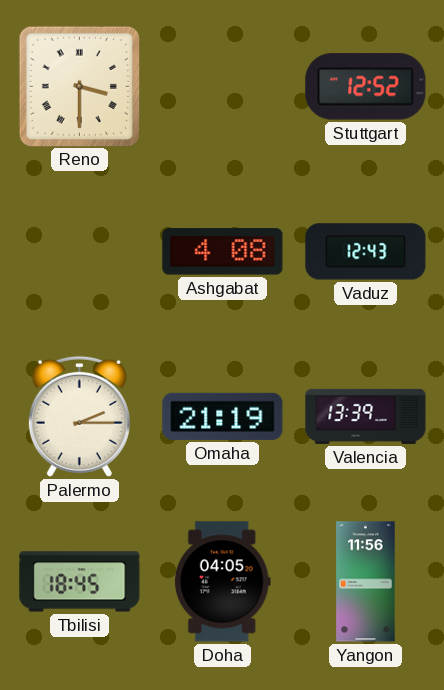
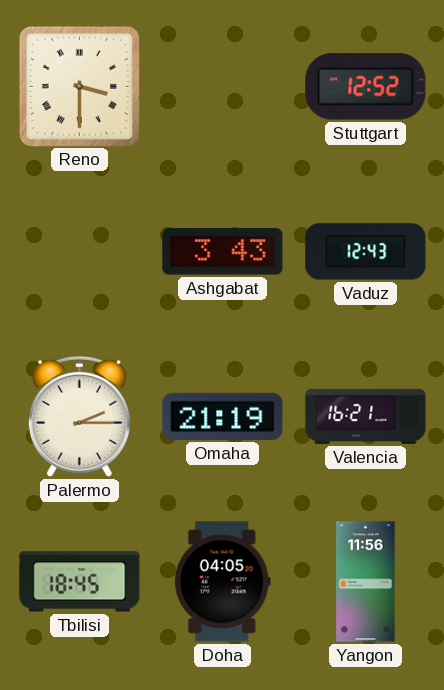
Ashgabat: 4:08 -> 3:43 (223, 252)
Valencia: 13:39 -> 16:21 (366, 416)
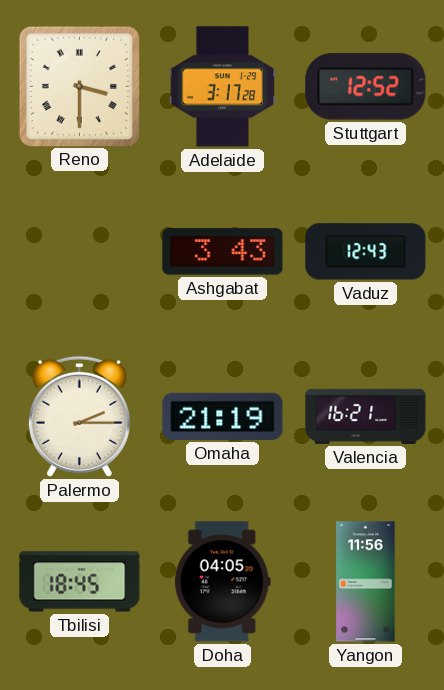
Adelaide: none -> 3:17 (223, 87)
